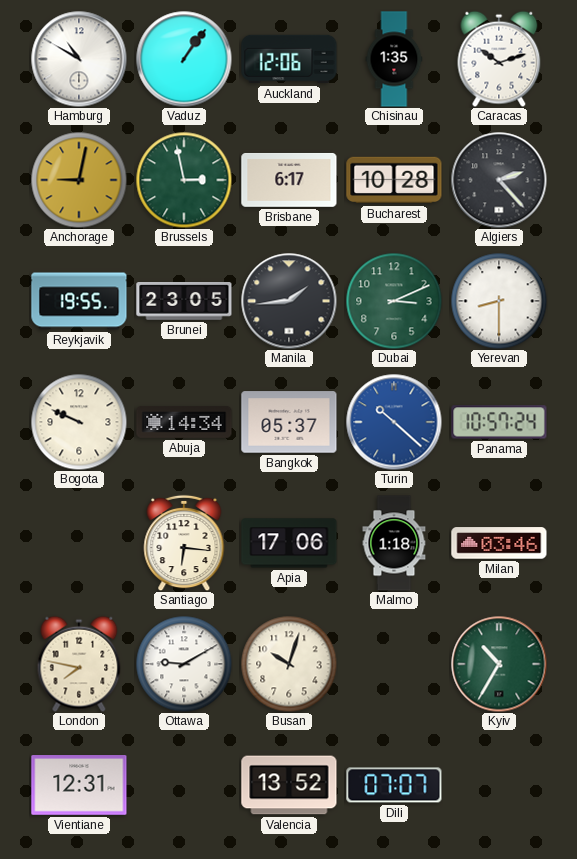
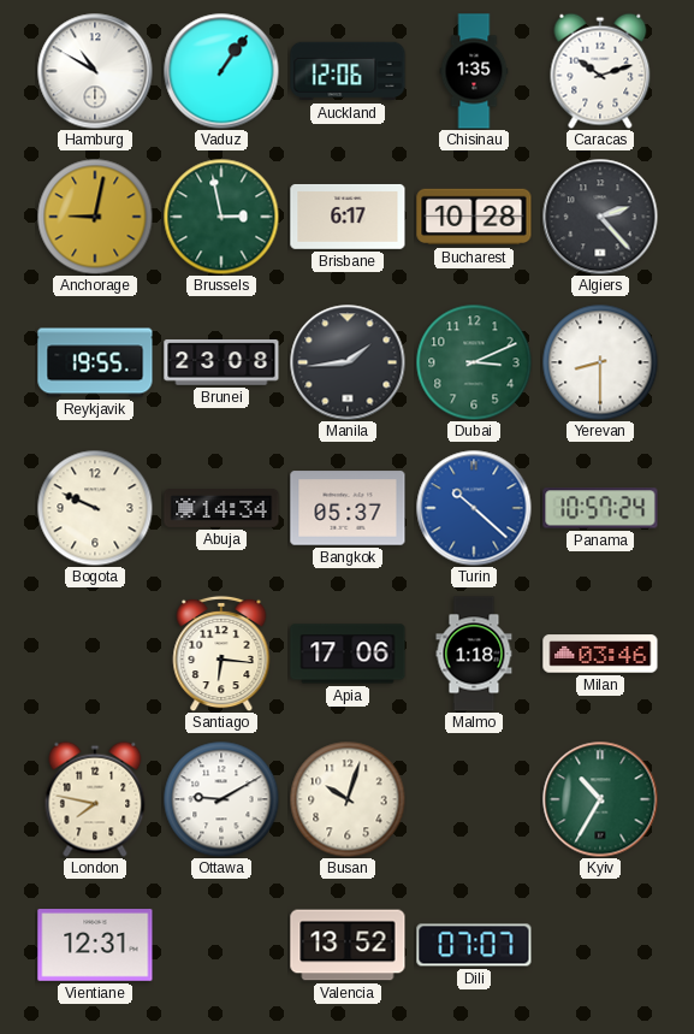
Brunei: 23:05 -> 23:08 (221, 362)
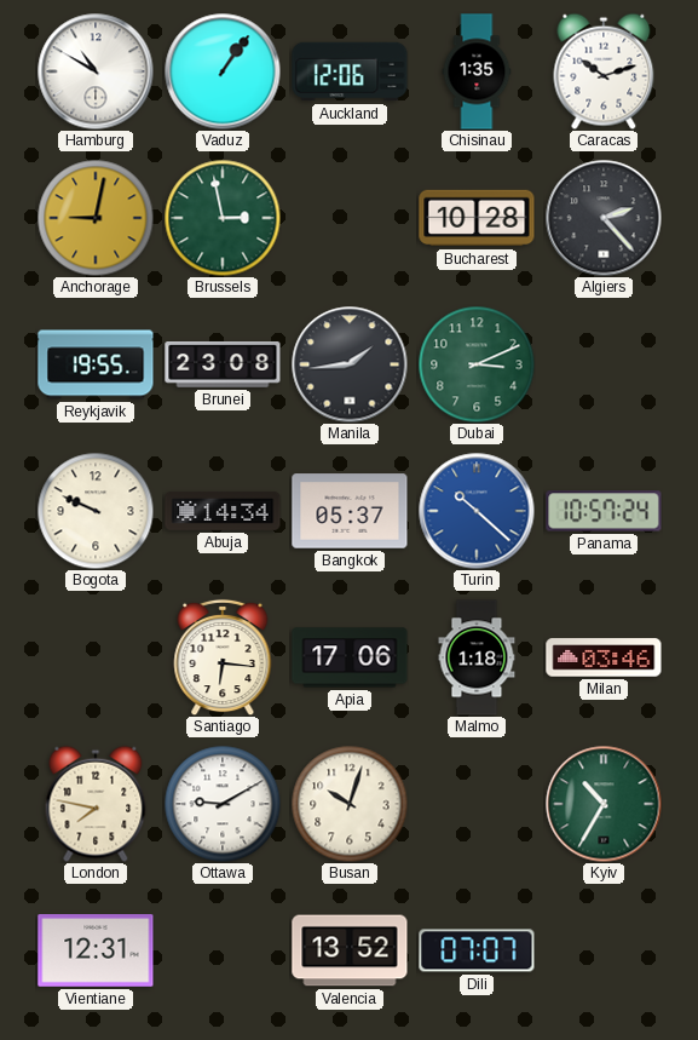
Brisbane: 6:17 -> none (348, 217)
Yerevan: 8:30 -> none (600, 362)
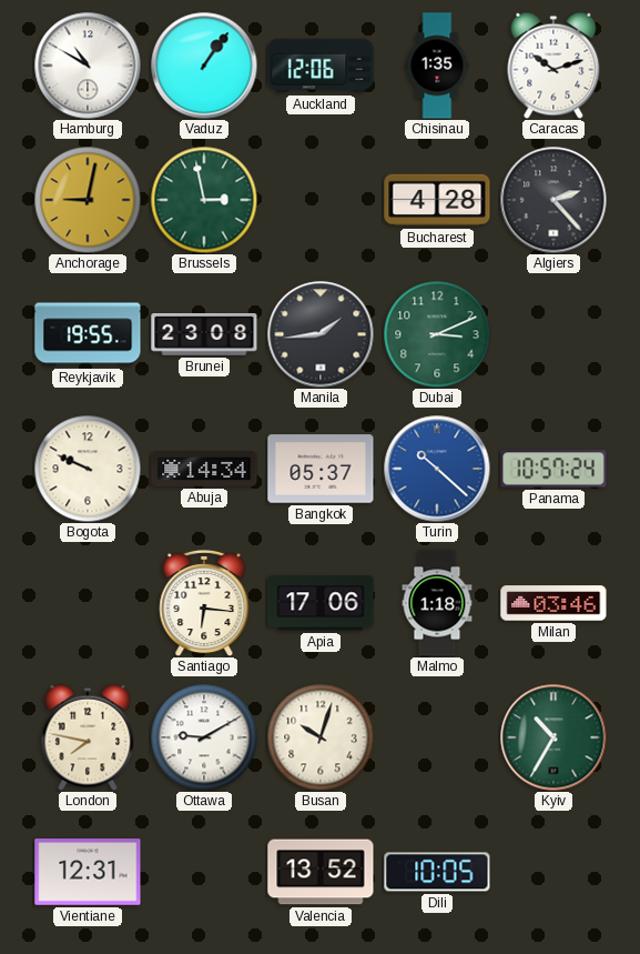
Bucharest: 10:28 -> 4:28 (437, 200)
Dili: 07:07 -> 10:05 (437, 872)
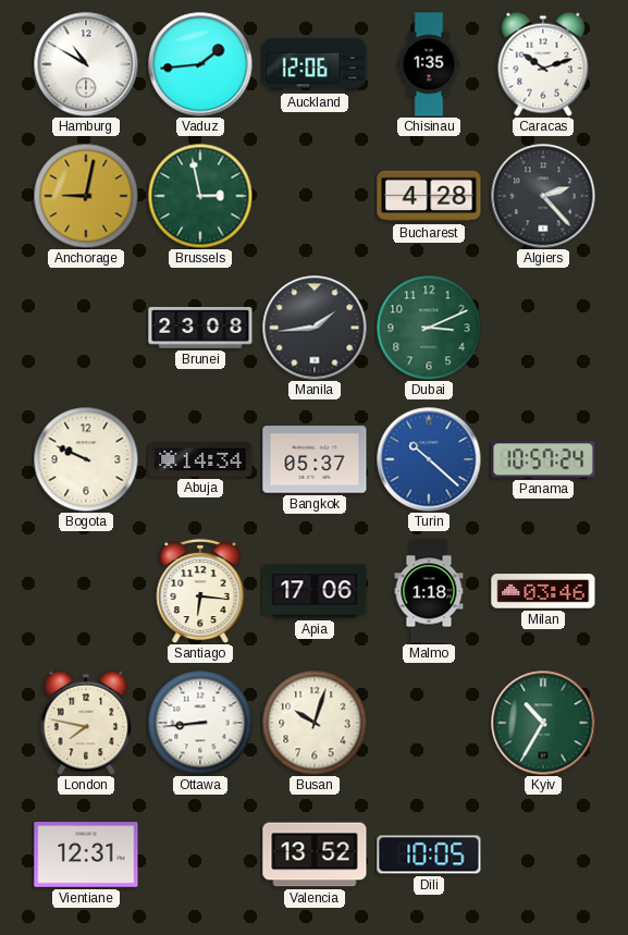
Vaduz: 1:06 -> 1:44 (200, 64)
Reykjavik: 19:55 -> none (88, 334)
Ottawa: 9:10 -> 8:44 (200, 723)
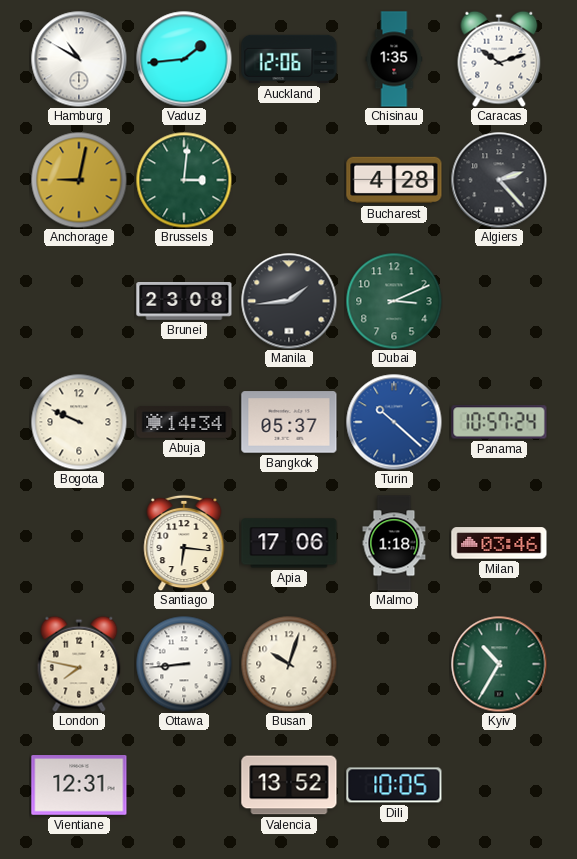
Brussels: 2:58 -> 3:01 (184, 180)
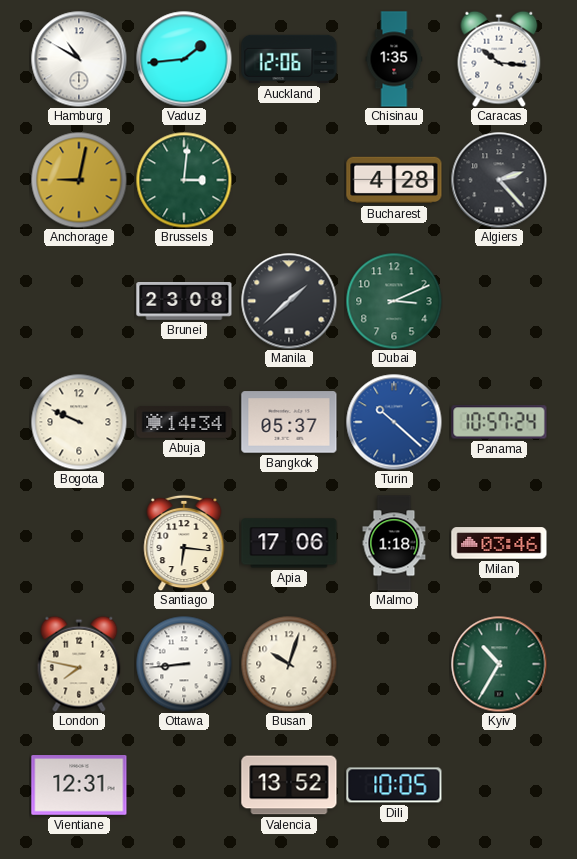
Caracas: 10:12 -> 10:16 (499, 59)
Manila: 1:44 -> 1:38 (289, 301)
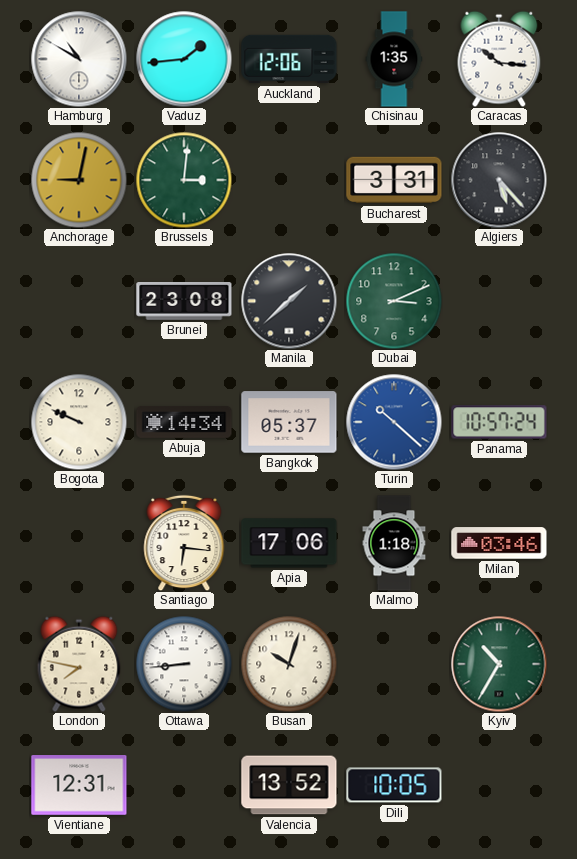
Bucharest: 4:28 -> 3:31 (394, 180)
Algiers: 2:23 -> 5:23 (499, 180)
